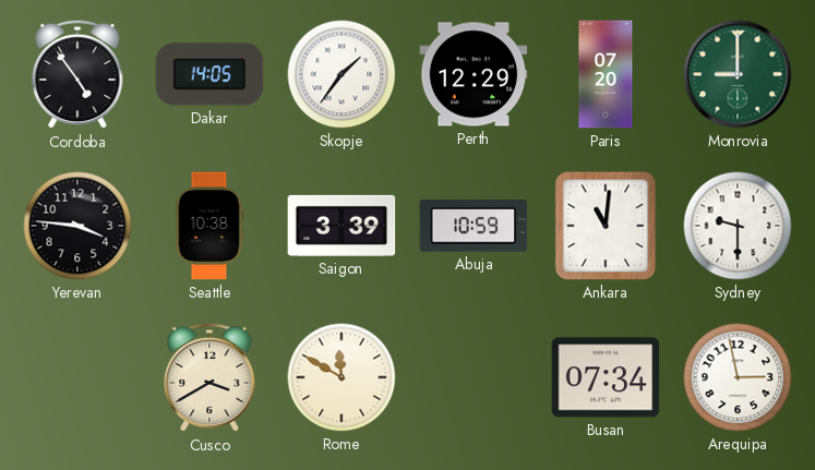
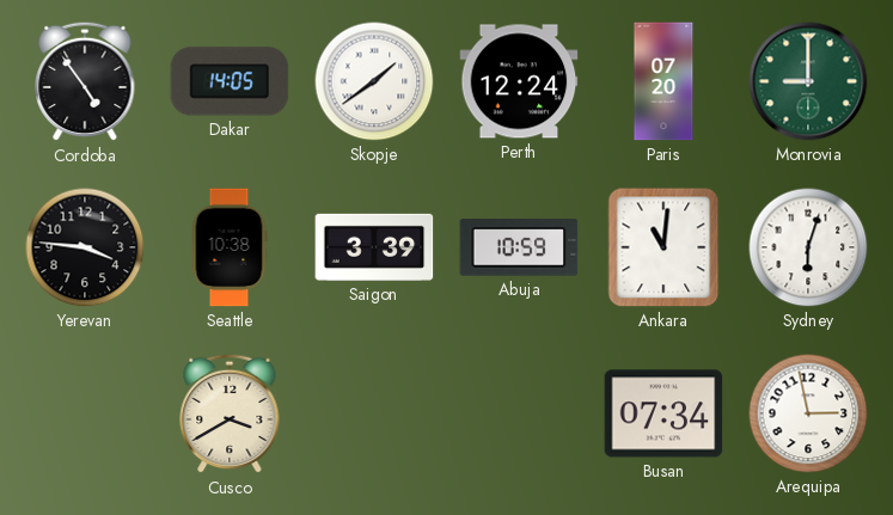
Skopje: 1:36 -> 1:39 (374, 81)
Perth: 12:29 -> 12:24 (519, 81)
Sydney: 9:30 -> 6:03 (808, 247)
Rome: 11:50 -> none (341, 377)
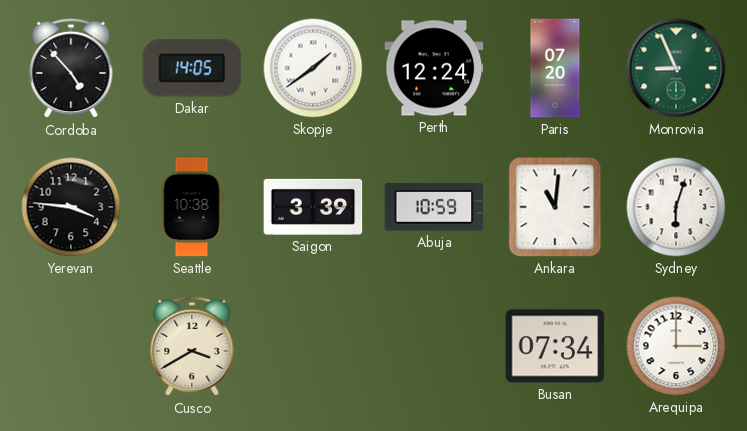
Cordoba: 4:54 -> 4:53 (71, 68)
Monrovia: 9:00 -> 8:56 (676, 68)
Arequipa: 2:58 -> 3:00 (676, 346)
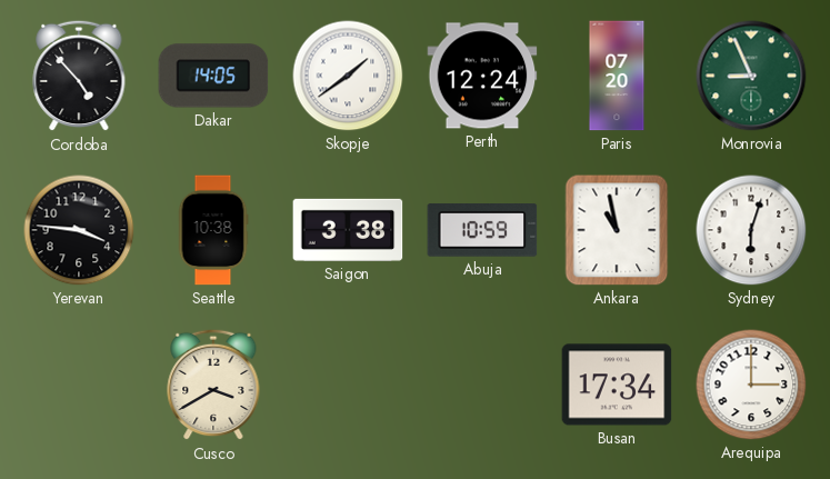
Saigon: 3:39 -> 3:38 (348, 230)
Ankara: 11:01 -> 10:58 (617, 230)
Busan: 07:34 -> 17:34 (617, 385)
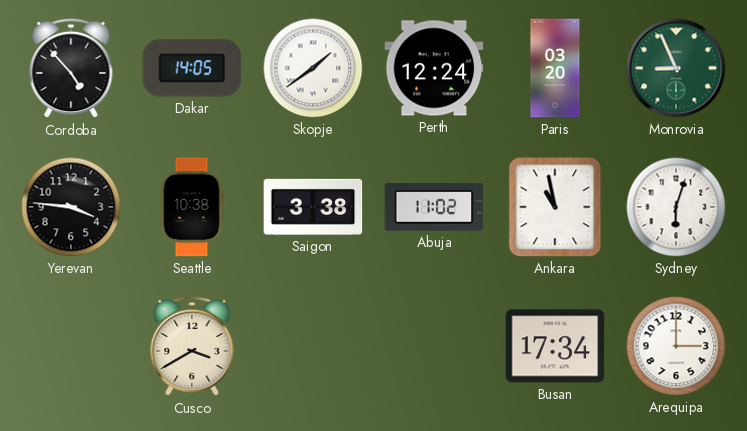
Paris: 07:20 -> 03:20 (555, 68)
Abuja: 10:59 -> 11:02 (434, 207)
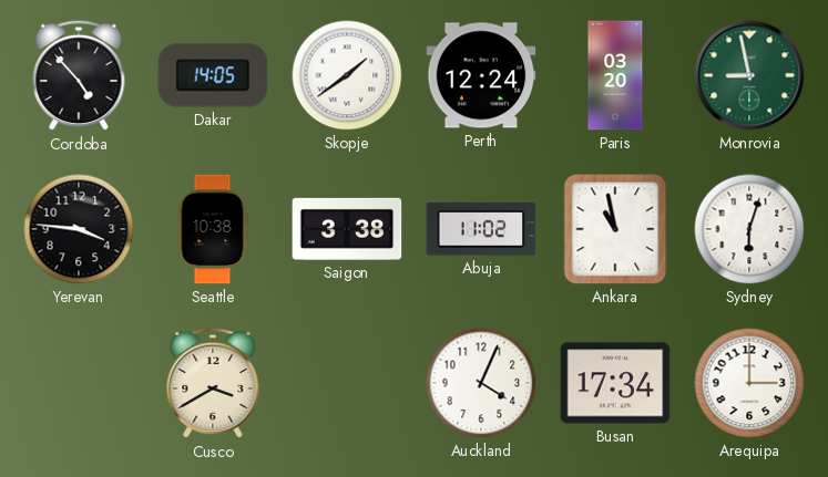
Monrovia: 8:56 -> 8:58 (749, 75)
Auckland: none -> 4:04 (481, 383)
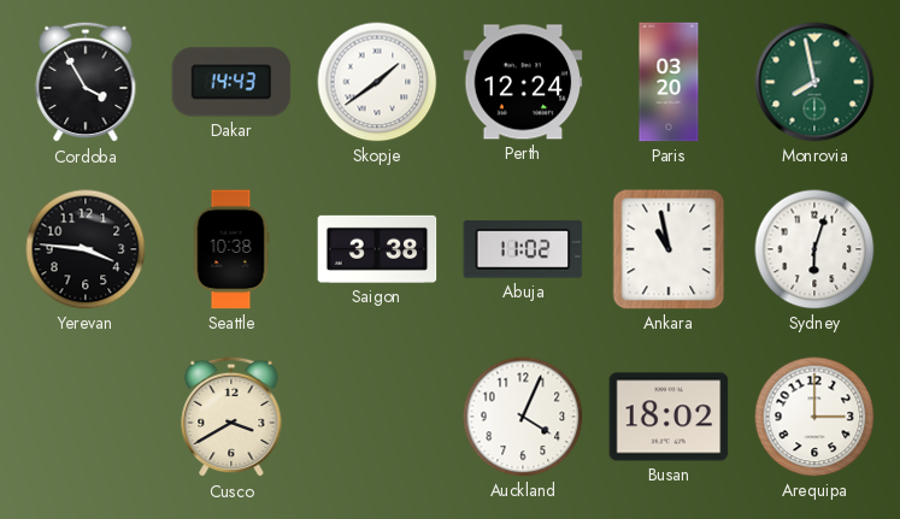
Cordoba: 4:53 -> 3:55 (86, 82)
Dakar: 14:05 -> 14:43 (231, 82)
Monrovia: 8:58 -> 7:58 (814, 82)
Busan: 17:34 -> 18:02 (669, 417)
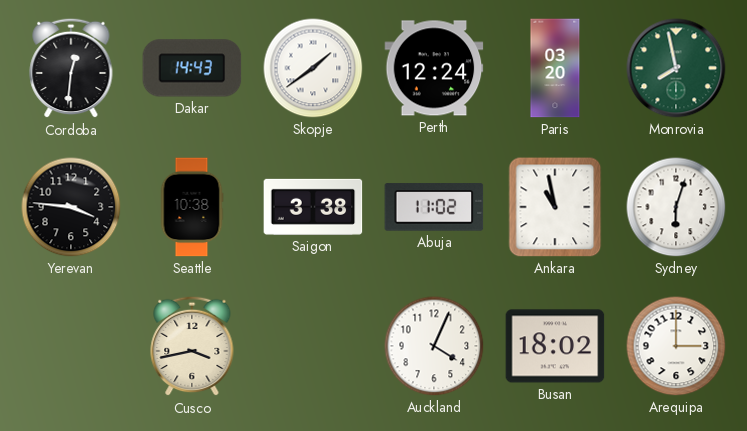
Cordoba: 3:55 -> 12:31 (71, 68)
Cusco: 3:40 -> 3:43 (192, 346)
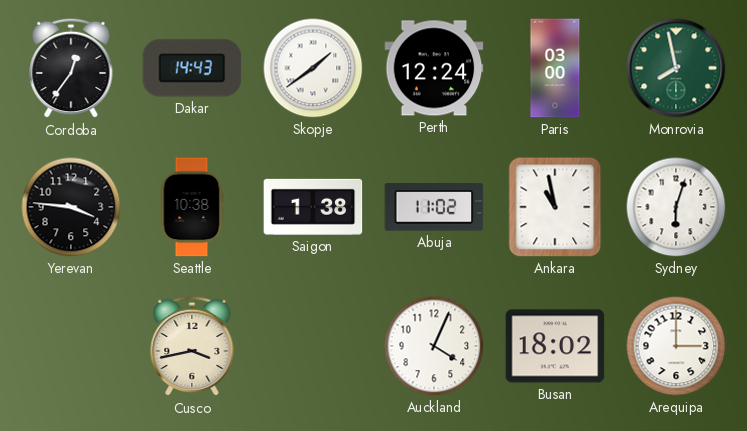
Cordoba: 12:31 -> 12:36 (71, 68)
Paris: 03:20 -> 03:00 (555, 68)
Saigon: 3:38 -> 1:38 (313, 207)
